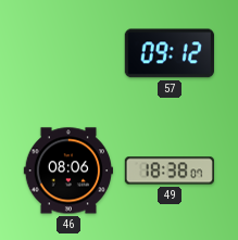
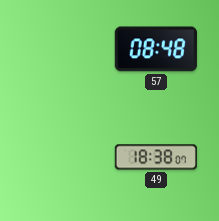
57: 09:12 -> 08:48 (156, 49)
46: 08:06 -> none (67, 170)
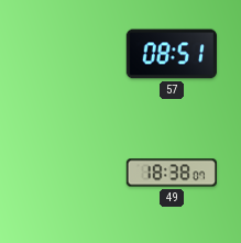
57: 08:48 -> 08:51 (172, 54)
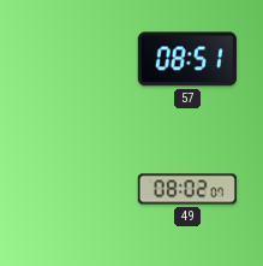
49: 18:38 -> 08:02 (186, 189)
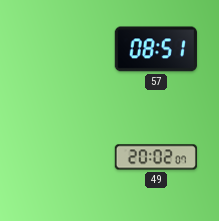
49: 08:02 -> 20:02 (155, 157)
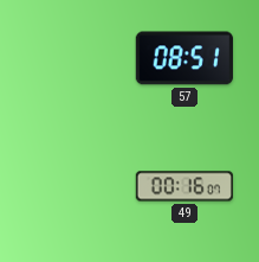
49: 20:02 -> 00:16 (183, 186)
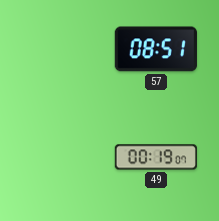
49: 00:16 -> 00:19 (155, 157)
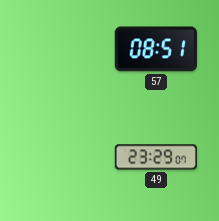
49: 00:19 -> 23:29 (155, 157)
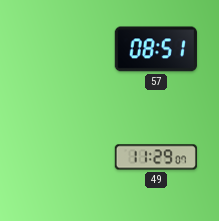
49: 23:29 -> 11:29 (155, 157)
